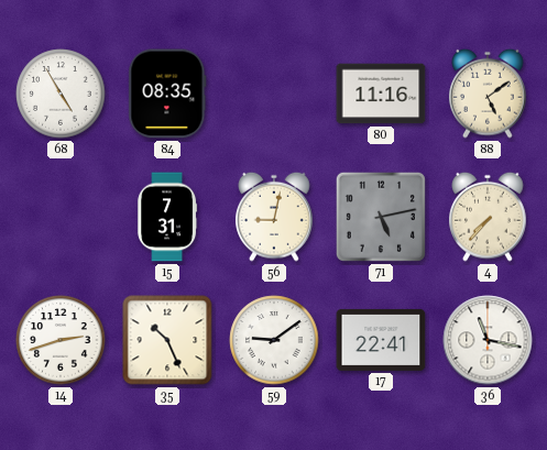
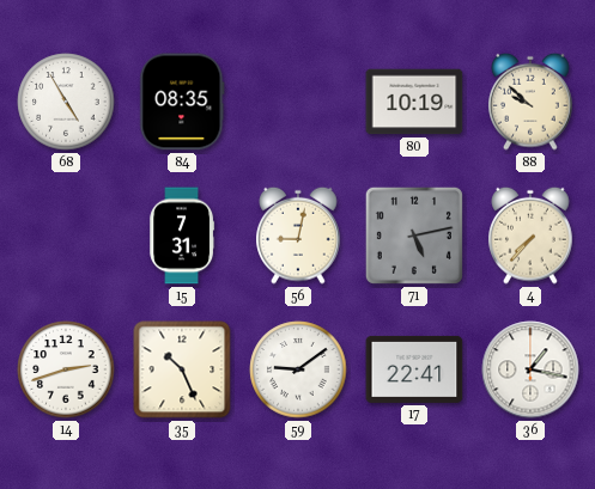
80: 11:16 -> 10:19 (414, 102)
88: 5:09 -> 9:52 (530, 102)
36: 11:17 -> 1:17 (530, 369)
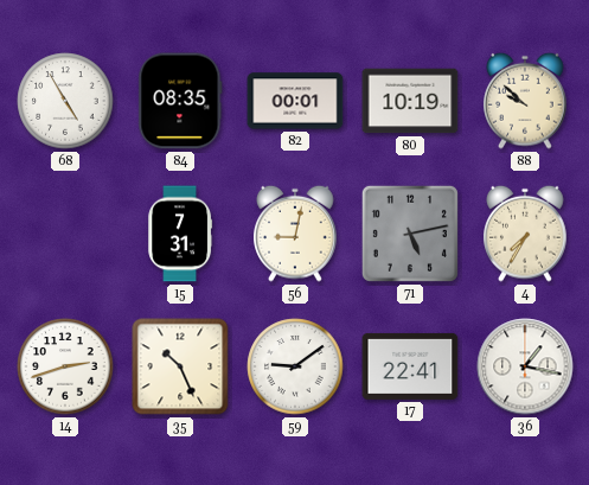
82: none -> 00:01 (295, 101)
4: 7:37 -> 7:35 (525, 234)
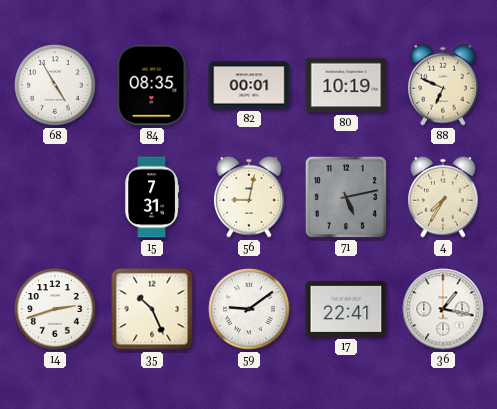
88: 9:52 -> 6:49 (443, 85)
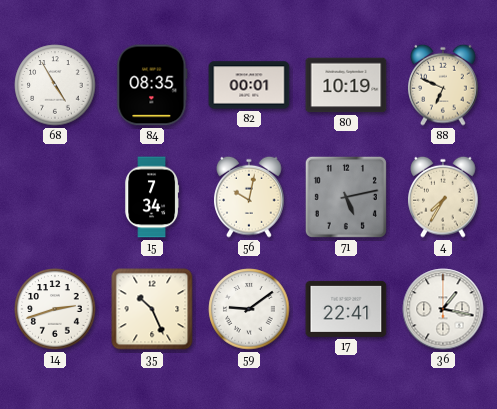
15: 7:31 -> 7:34 (152, 197)
56: 9:02 -> 10:02 (249, 197)
